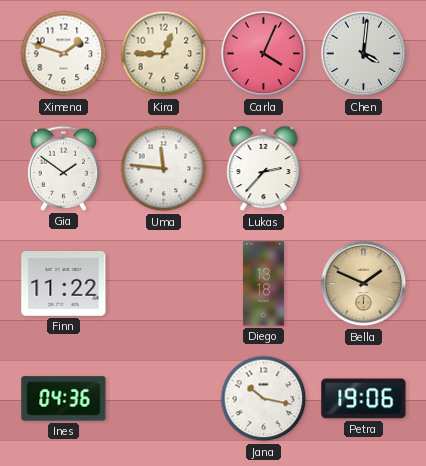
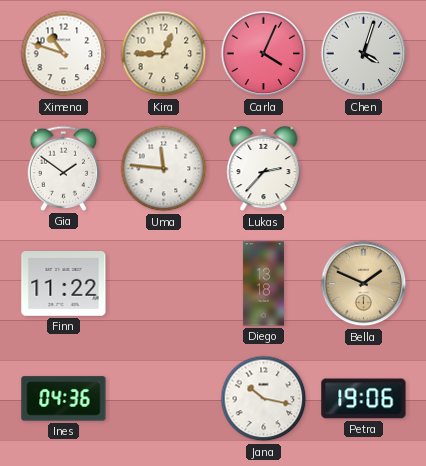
Ximena: 1:48 -> 10:48 (64, 54)
Chen: 4:01 -> 4:03 (364, 54)
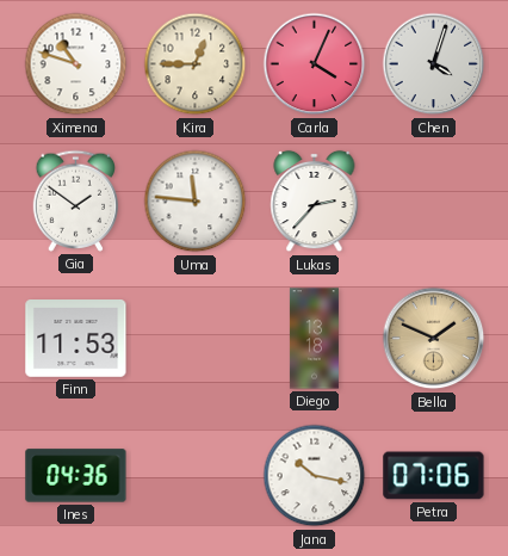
Finn: 11:22 -> 11:53 (76, 339)
Petra: 19:06 -> 07:06 (434, 476)
